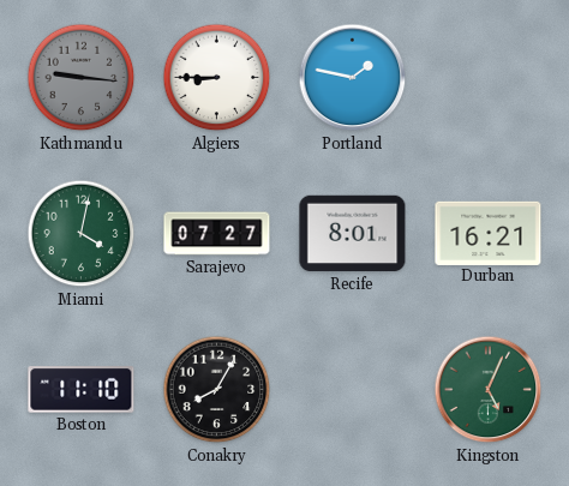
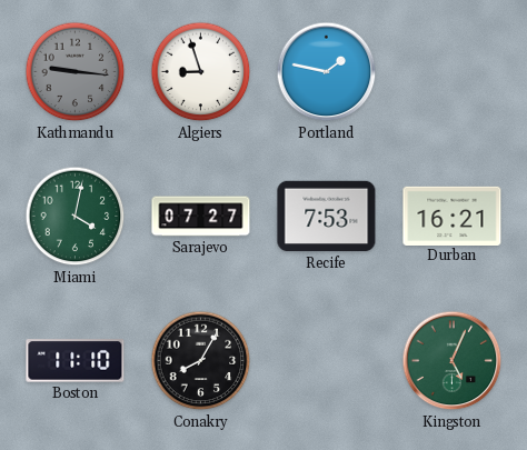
Algiers: 8:45 -> 8:57 (201, 72)
Recife: 8:01 -> 7:53 (327, 217)
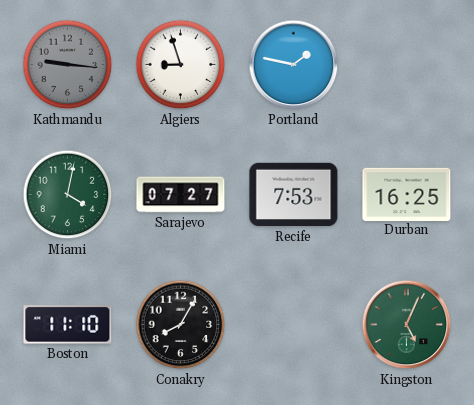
Durban: 16:21 -> 16:25 (407, 194)
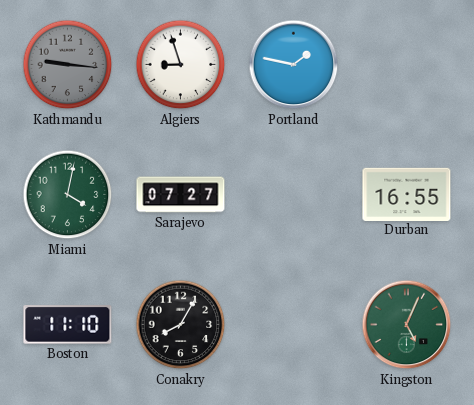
Recife: 7:53 -> none (294, 195)
Durban: 16:25 -> 16:55 (407, 194)
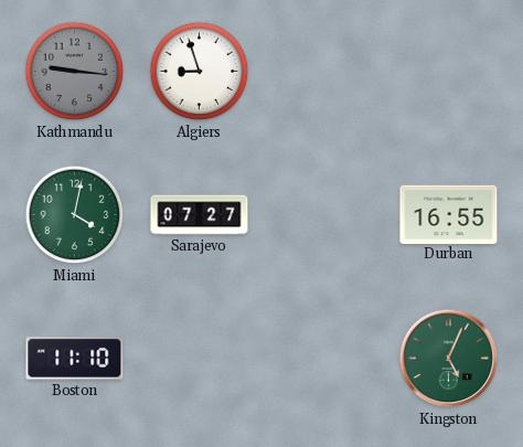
Portland: 1:47 -> none (294, 65)
Conakry: 8:05 -> none (181, 325)
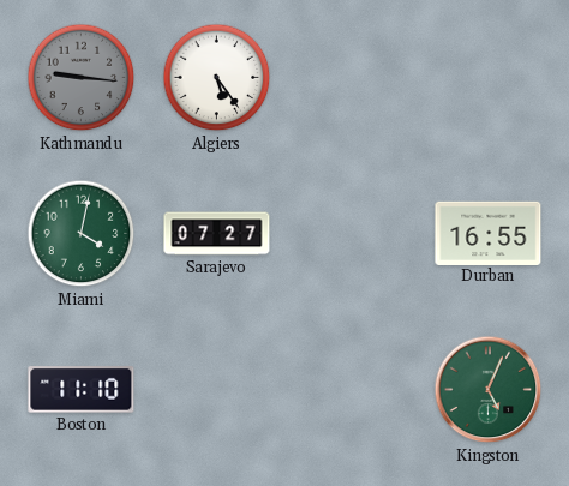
Algiers: 8:57 -> 5:24 (217, 78)
